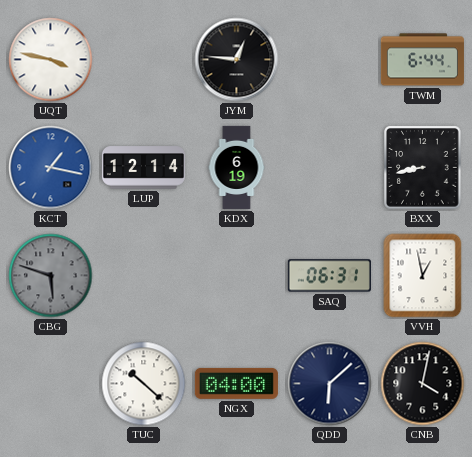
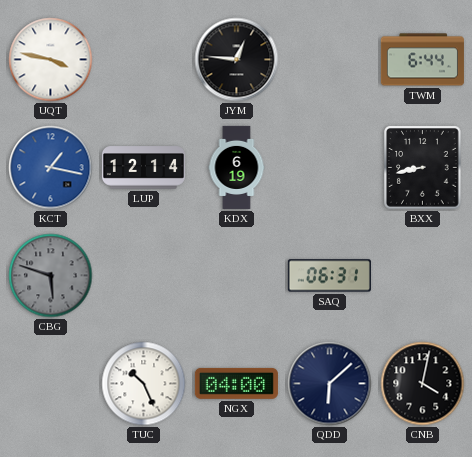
VVH: 12:58 -> none (423, 276)
TUC: 10:22 -> 10:26 (144, 384)
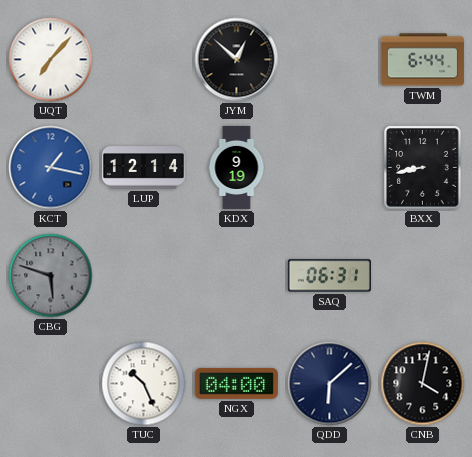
UQT: 3:47 -> 7:07 (51, 60)
JYM: 12:46 -> 12:52 (237, 60)
KDX: 6:19 -> 9:19 (237, 167)
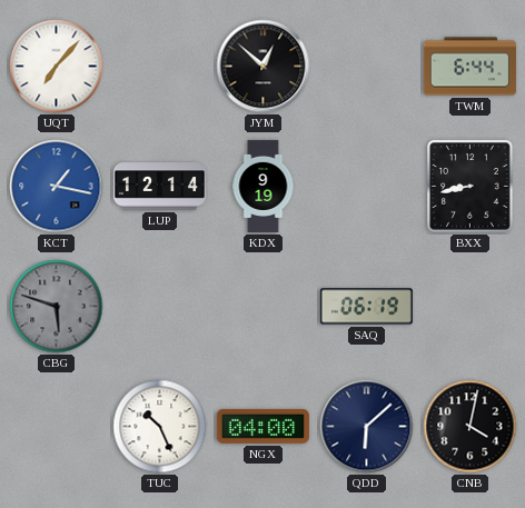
SAQ: 06:31 -> 06:19 (366, 307)
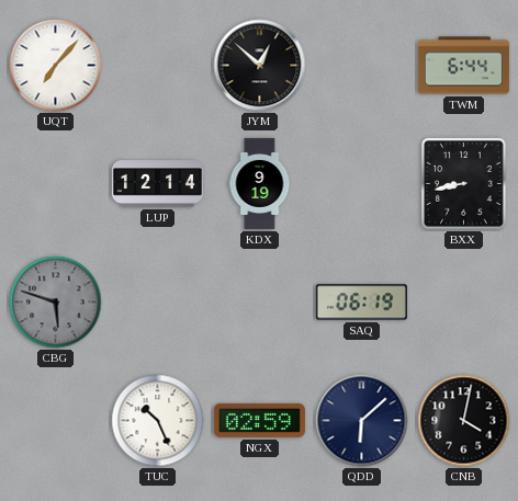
KCT: 1:17 -> none (57, 187)
NGX: 04:00 -> 02:59 (259, 420)
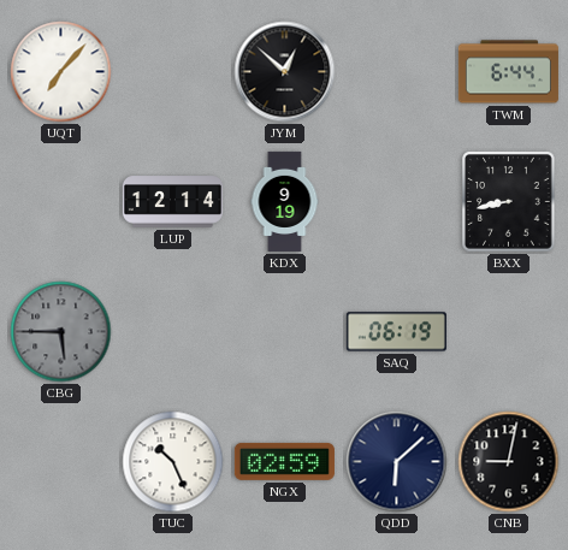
CBG: 5:48 -> 5:45 (61, 332)
CNB: 4:02 -> 9:02 (509, 462)
